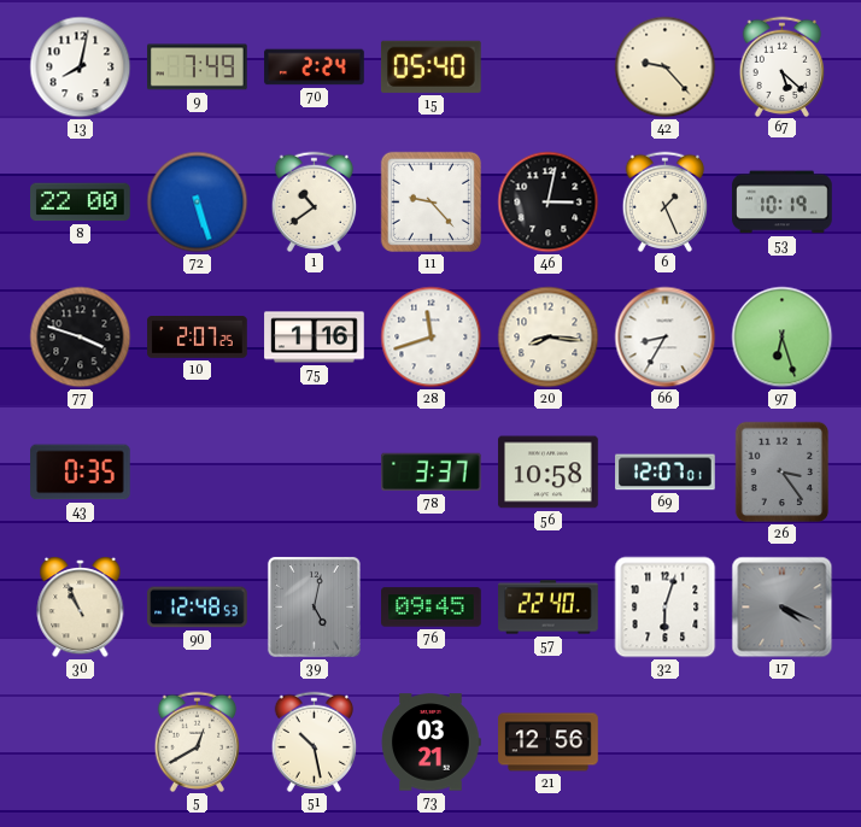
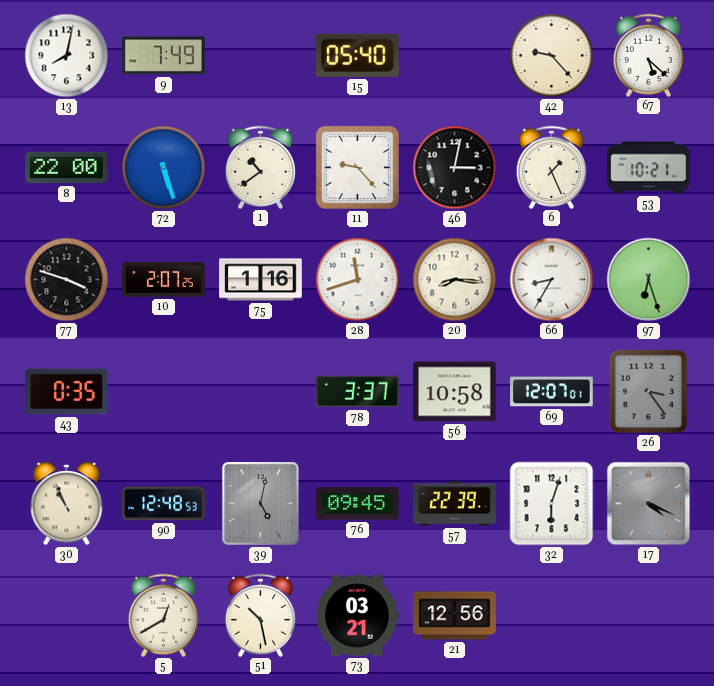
70: 2:24 -> none (315, 68)
53: 10:19 -> 10:21 (649, 168)
57: 22:40 -> 22:39 (455, 504)
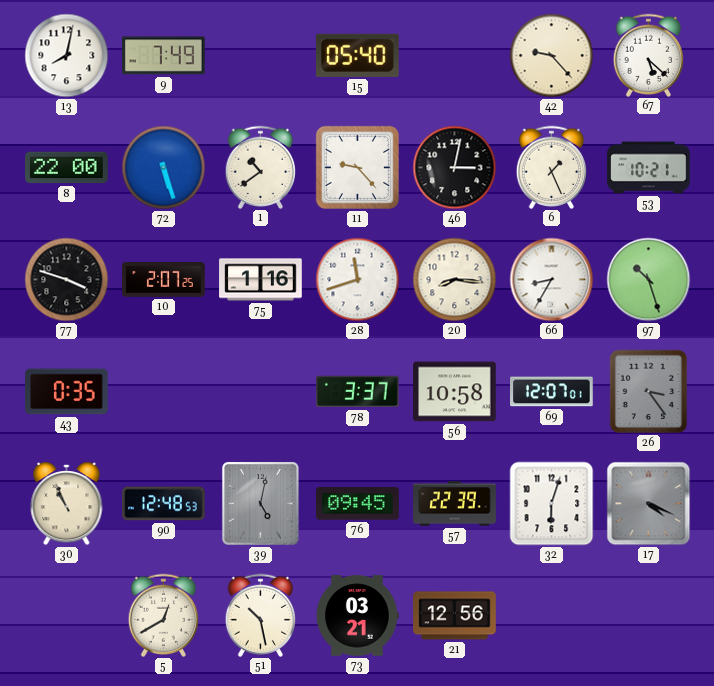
97: 6:27 -> 10:27 (649, 280)
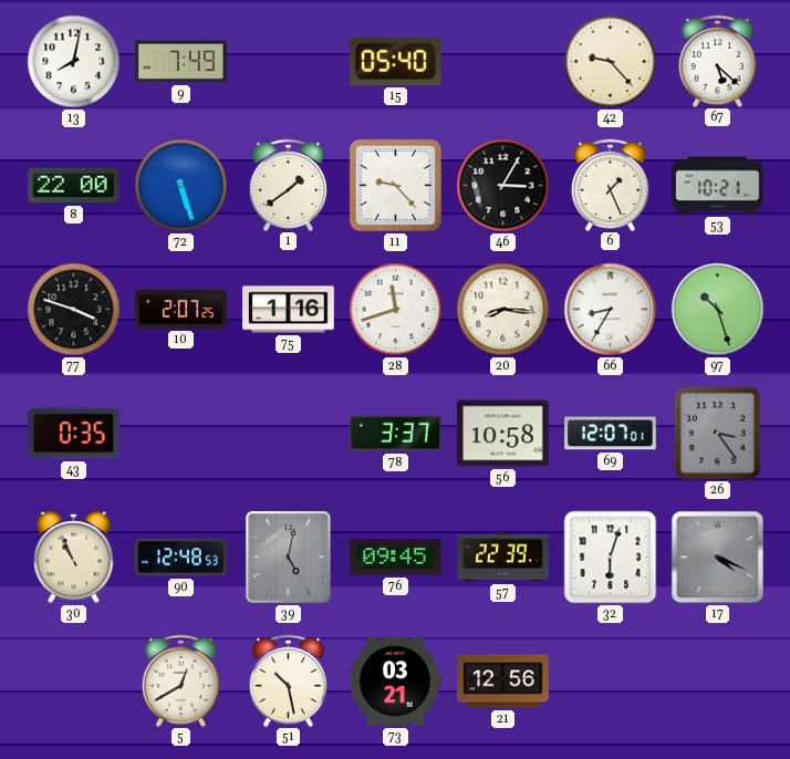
1: 10:39 -> 1:39 (289, 185)
46: 3:02 -> 3:05 (503, 186)
